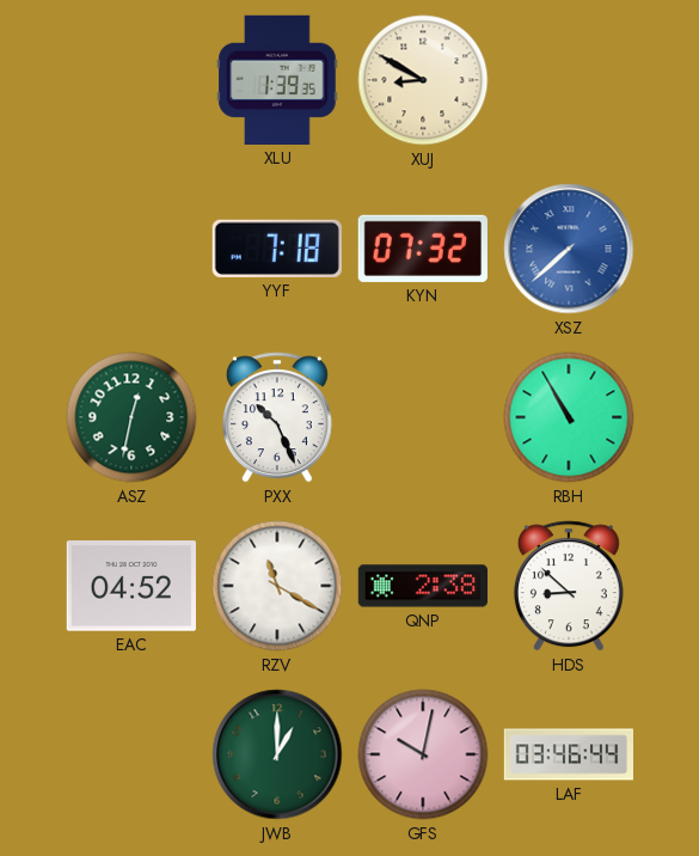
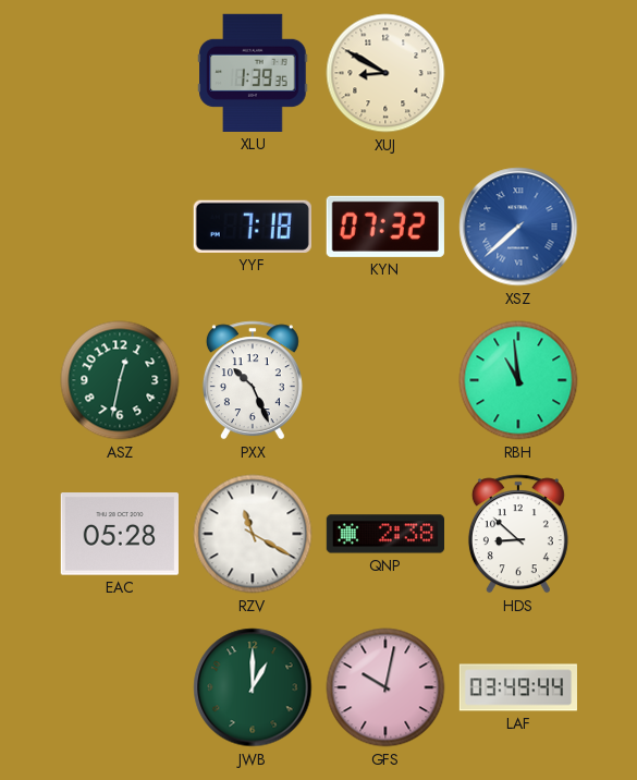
RBH: 10:55 -> 10:59 (518, 380)
EAC: 04:52 -> 05:28 (120, 534)
LAF: 03:46 -> 03:49 (518, 687)
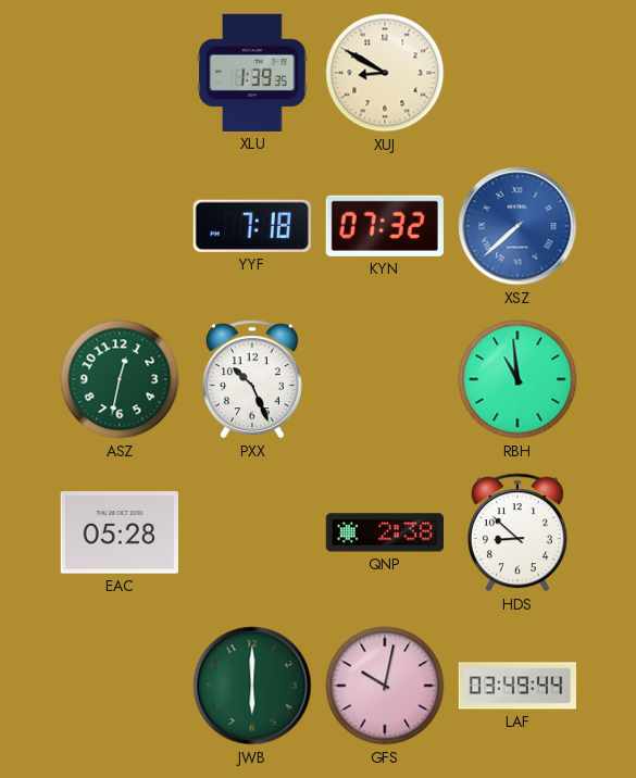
RZV: 11:20 -> none (253, 534)
JWB: 1:00 -> 6:00 (252, 686)
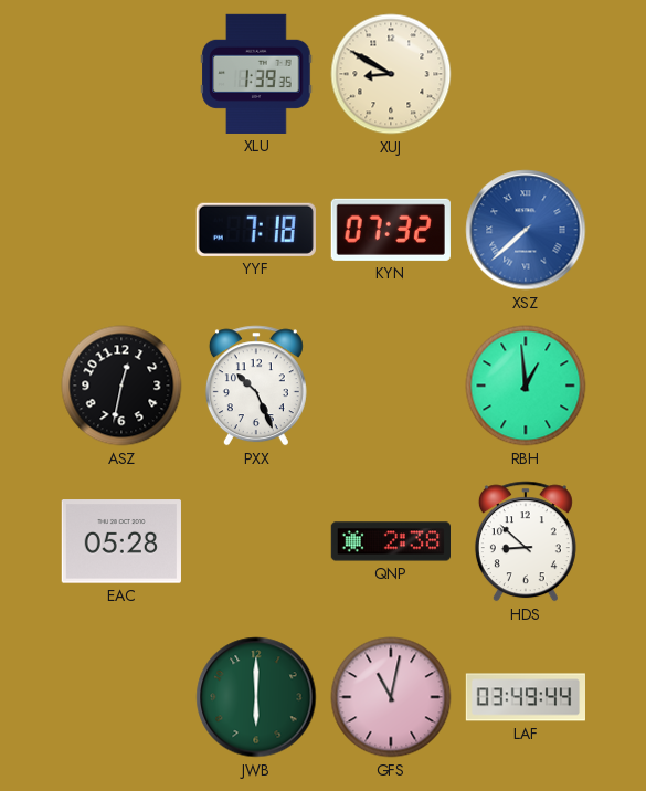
ASZ dial: green -> black (121, 386)
RBH: 10:59 -> 12:59 (526, 386)
GFS: 10:02 -> 11:02 (391, 697)
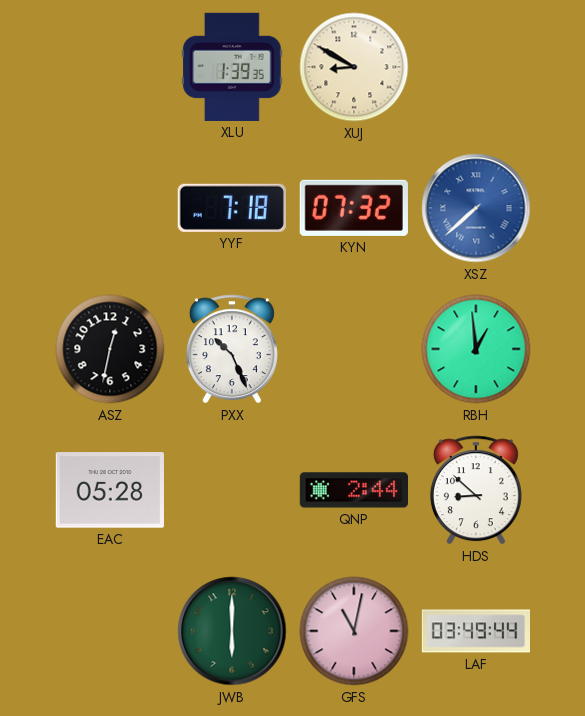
QNP: 2:38 -> 2:44 (353, 490)
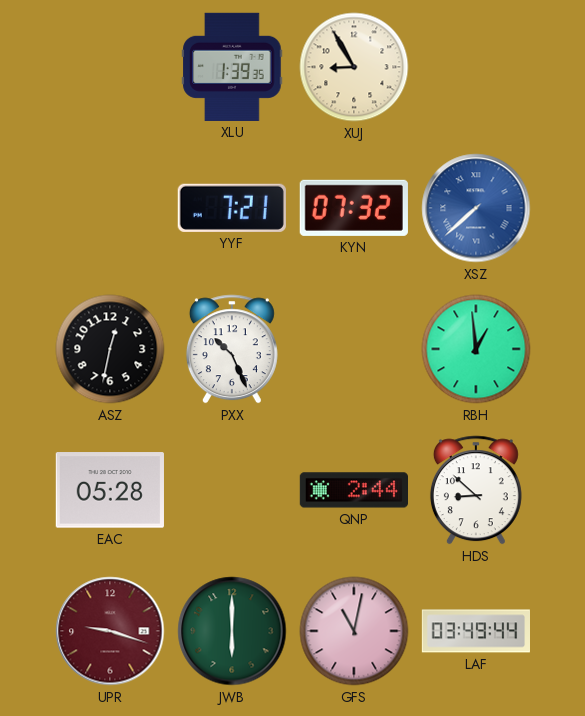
XUJ: 8:50 -> 8:55 (354, 67)
YYF: 7:18 -> 7:21 (232, 208)
UPR: none -> 9:18 (110, 631)
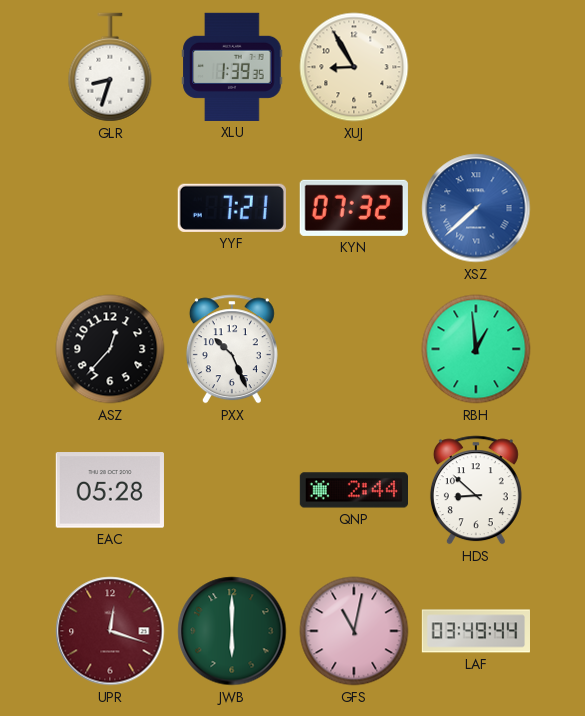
GLR: none -> 8:33 (110, 67)
ASZ: 12:32 -> 12:37 (110, 349)
UPR: 9:18 -> 12:18 (110, 631)
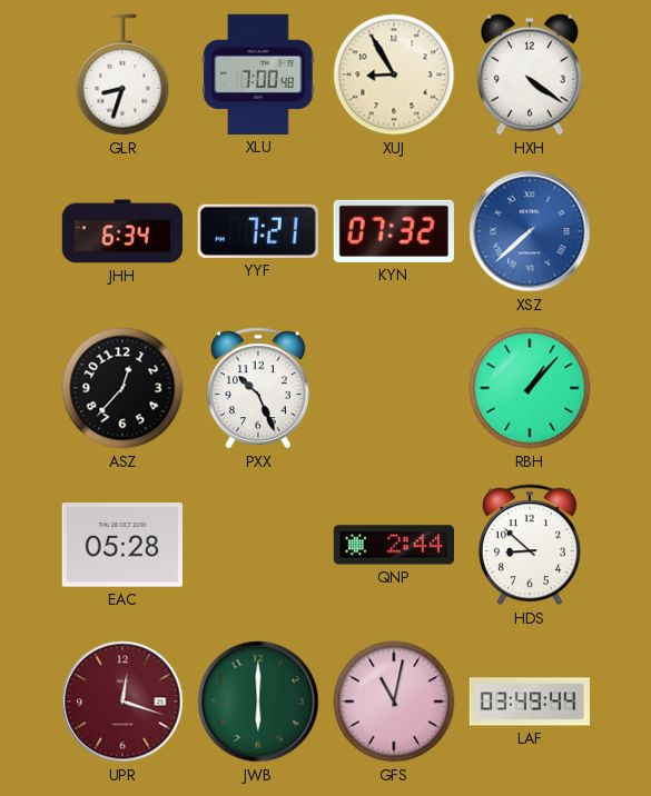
XLU: 1:39 -> 7:00 (258, 74)
HXH: none -> 4:21 (530, 74)
JHH: none -> 6:34 (122, 231)
RBH: 12:59 -> 1:07 (530, 388)
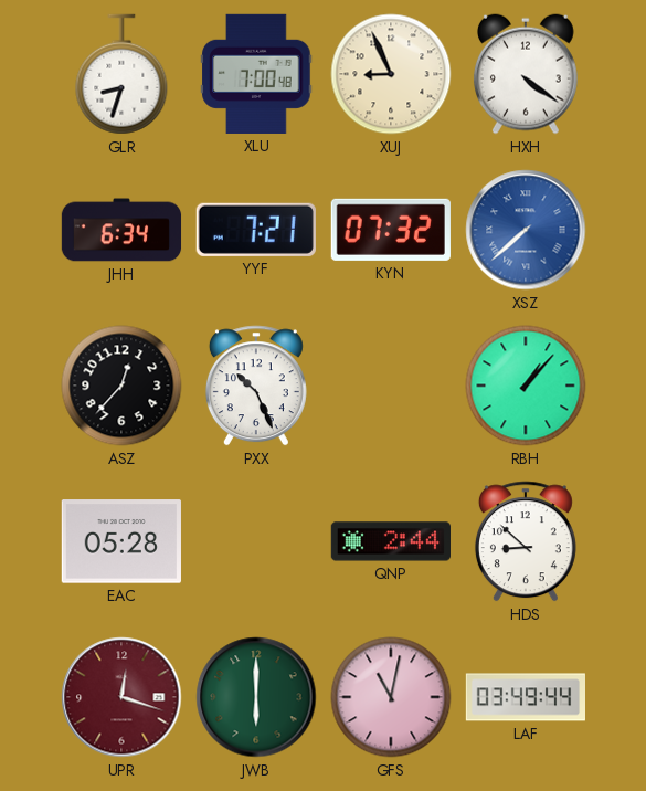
XUJ: 8:55 -> 8:56 (391, 74)
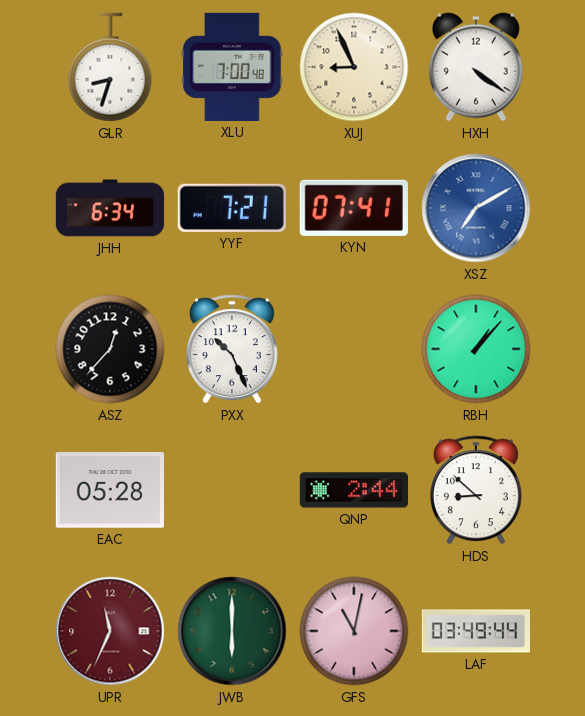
KYN: 07:32 -> 07:41 (354, 208)
XSZ: 7:38 -> 7:10 (476, 208)
UPR: 12:18 -> 11:34 (110, 631)
